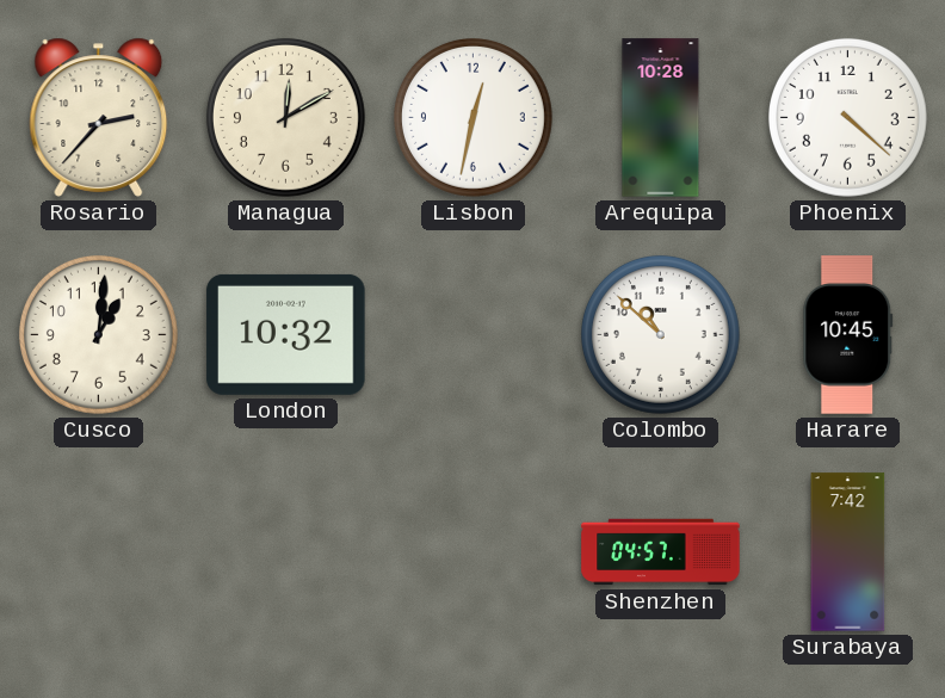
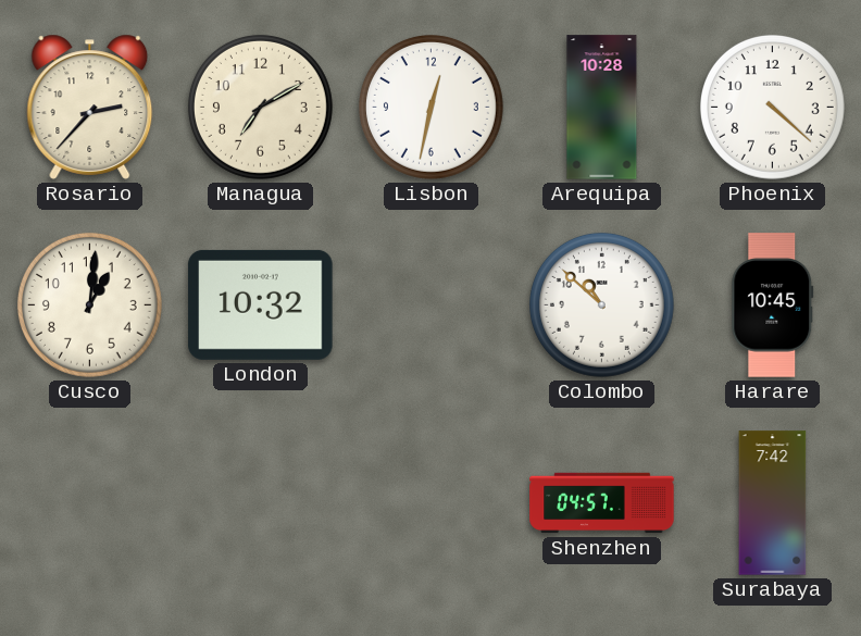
Managua: 12:10 -> 7:10 (260, 107)
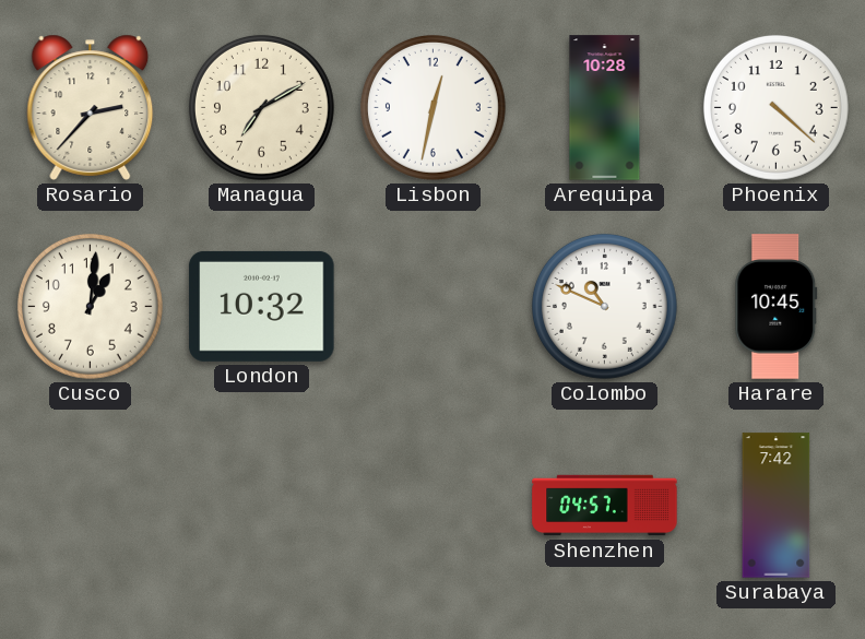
Colombo: 10:52 -> 10:49 (604, 306)
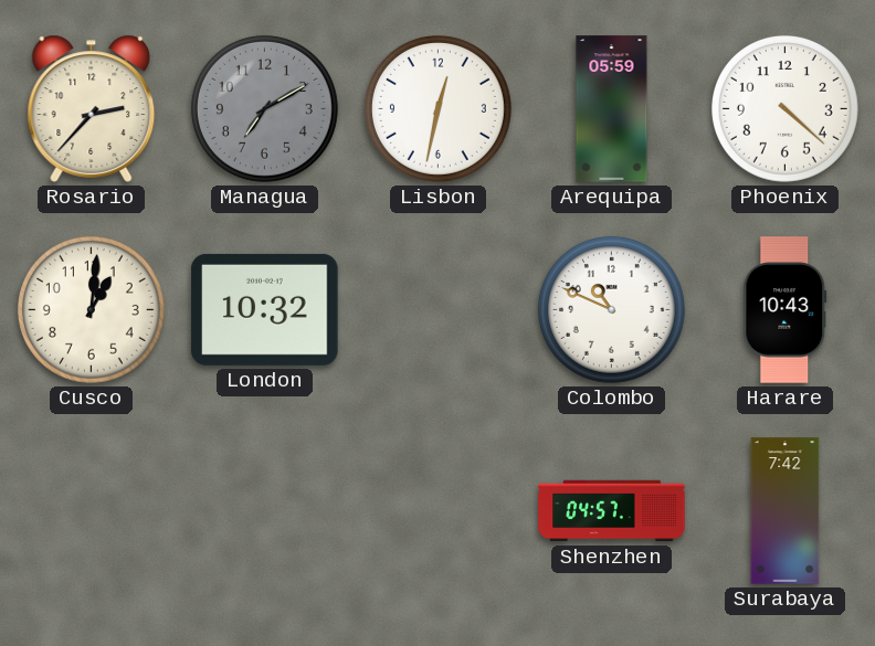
Managua dial: cream -> grey (264, 108)
Arequipa: 10:28 -> 05:59 (612, 109)
Harare: 10:45 -> 10:43 (786, 310)
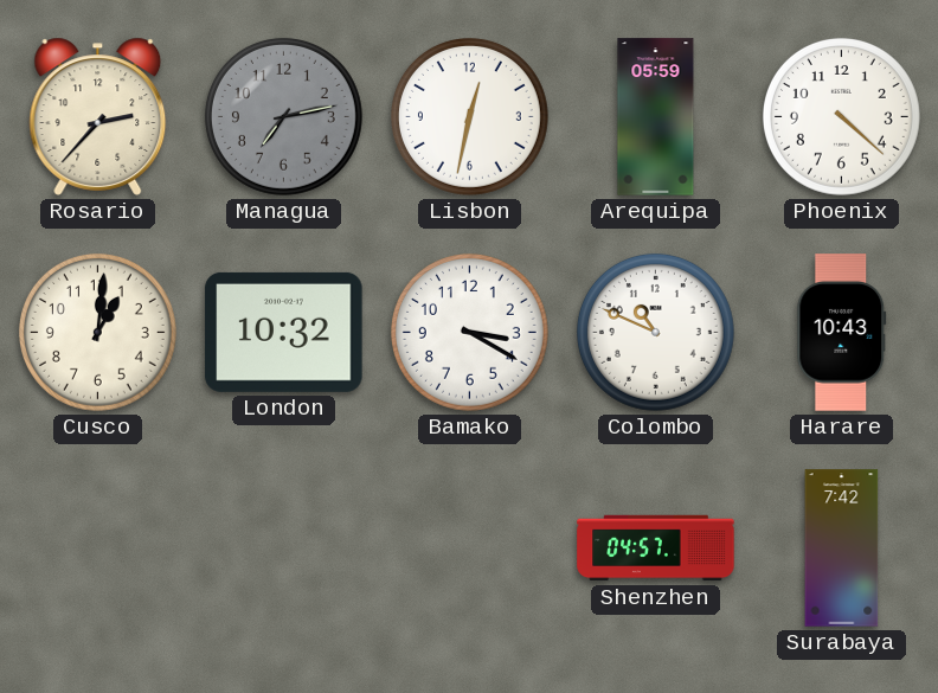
Managua: 7:10 -> 7:13 (283, 116)
Bamako: none -> 3:20 (469, 332)
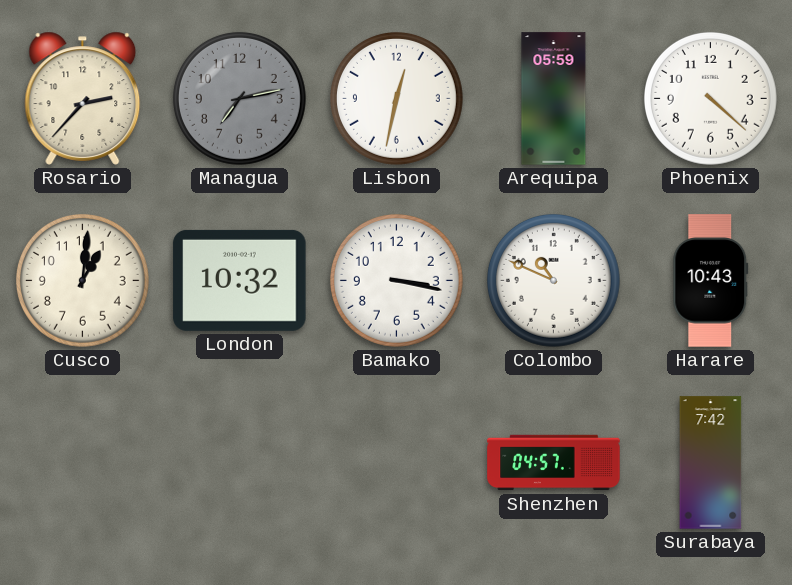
Bamako: 3:20 -> 3:17 (396, 280)
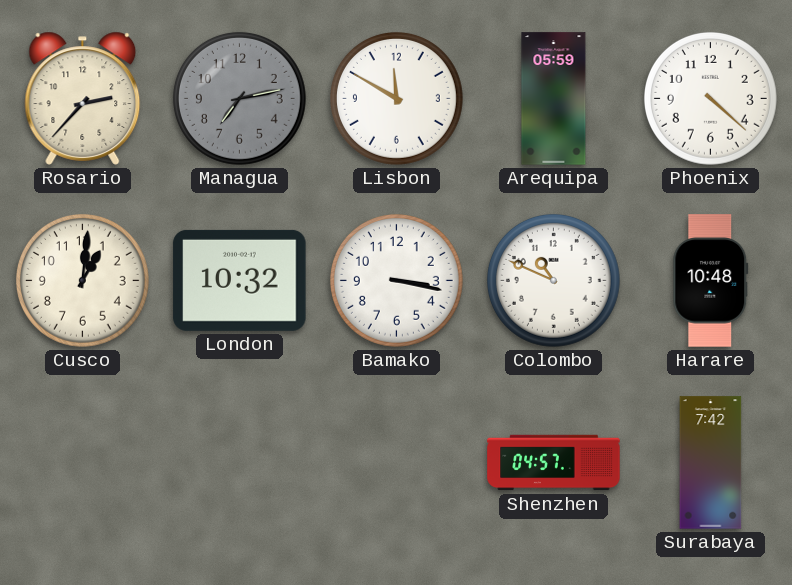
Lisbon: 12:32 -> 11:50 (396, 98)
Harare: 10:43 -> 10:48 (711, 281)
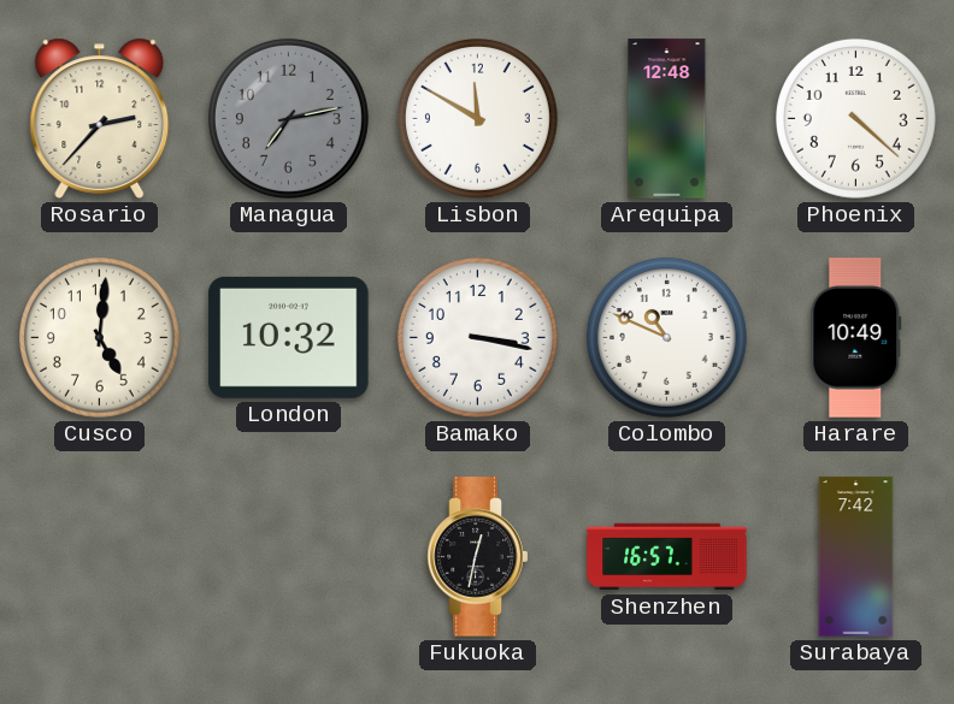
Arequipa: 05:59 -> 12:48 (667, 119)
Cusco: 1:01 -> 5:01 (99, 337)
Harare: 10:48 -> 10:49 (856, 338)
Fukuoka: none -> 12:32 (478, 557)
Shenzhen: 04:57 -> 16:57 (667, 557)
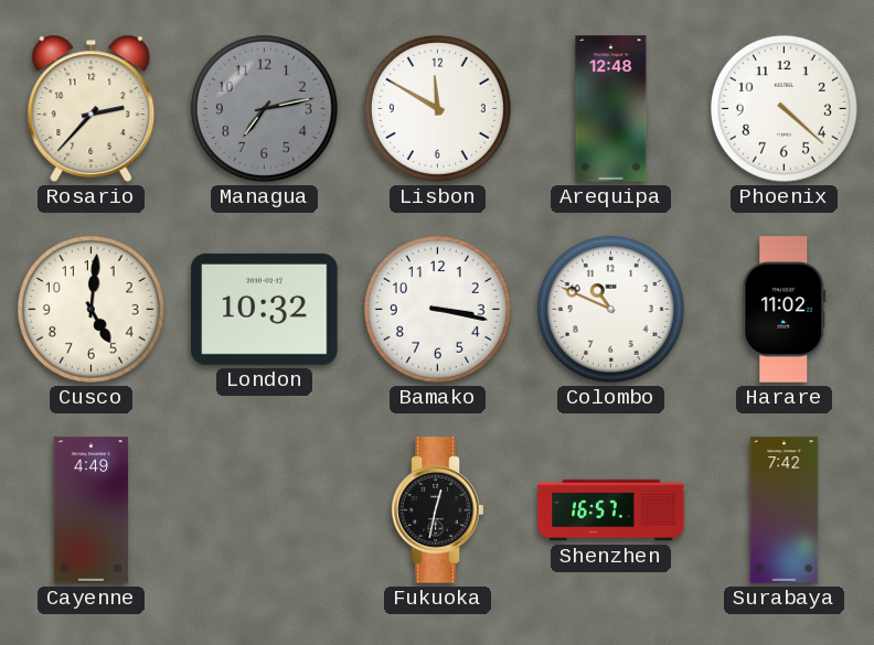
Harare: 10:49 -> 11:02 (785, 310)
Cayenne: none -> 4:49 (92, 510)
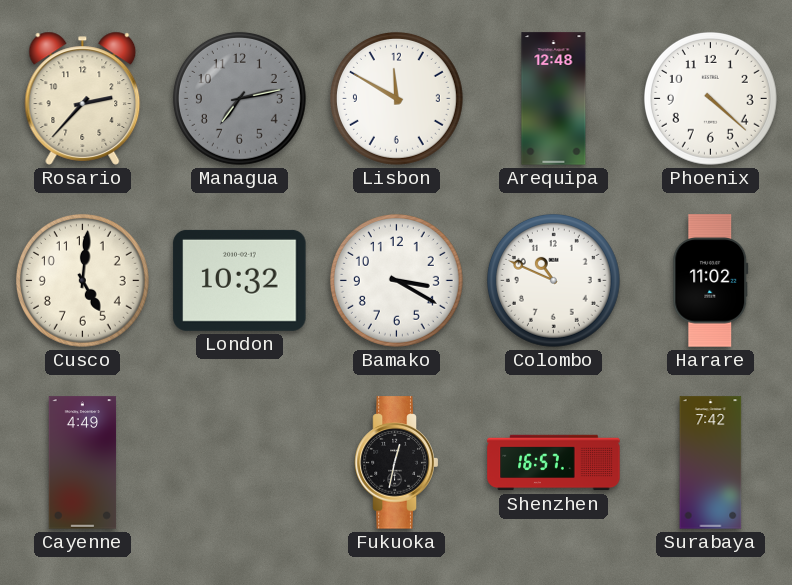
Bamako: 3:17 -> 3:20 (396, 280)
